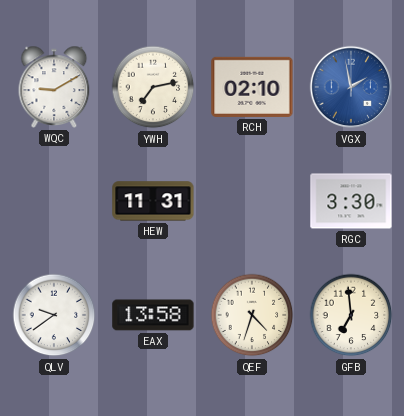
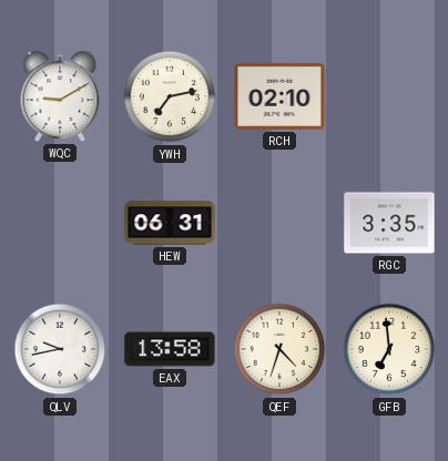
VGX: 1:58 -> none (351, 87)
HEW: 11:31 -> 06:31 (170, 223)
RGC: 3:30 -> 3:35 (389, 223)
QLV: 9:39 -> 9:43 (60, 349)
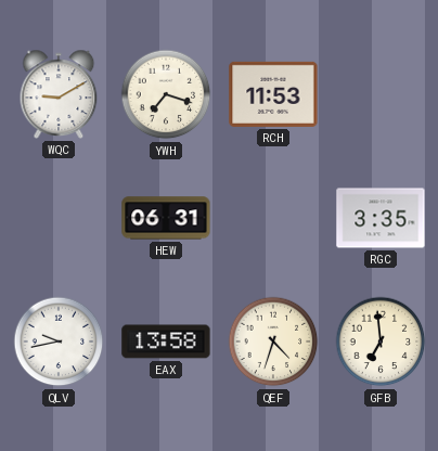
YWH: 7:13 -> 7:18 (166, 94)
RCH: 02:10 -> 11:53 (273, 94)
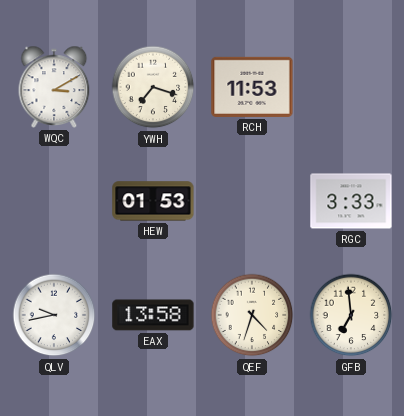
WQC: 9:10 -> 3:10 (54, 87)
HEW: 06:31 -> 01:53 (153, 201)
RGC: 3:35 -> 3:33 (351, 201)
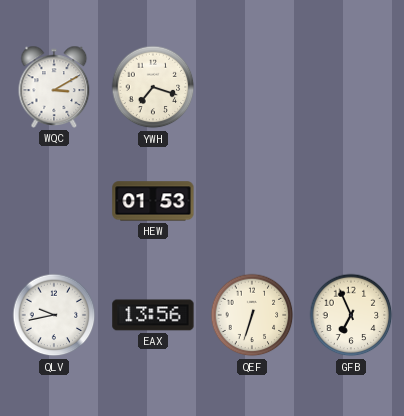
RCH: 11:53 -> none (252, 87)
RGC: 3:33 -> none (351, 201)
EAX: 13:58 -> 13:56 (153, 315)
QEF: 4:33 -> 6:33 (252, 315)
GFB: 6:59 -> 6:56 (351, 315)
